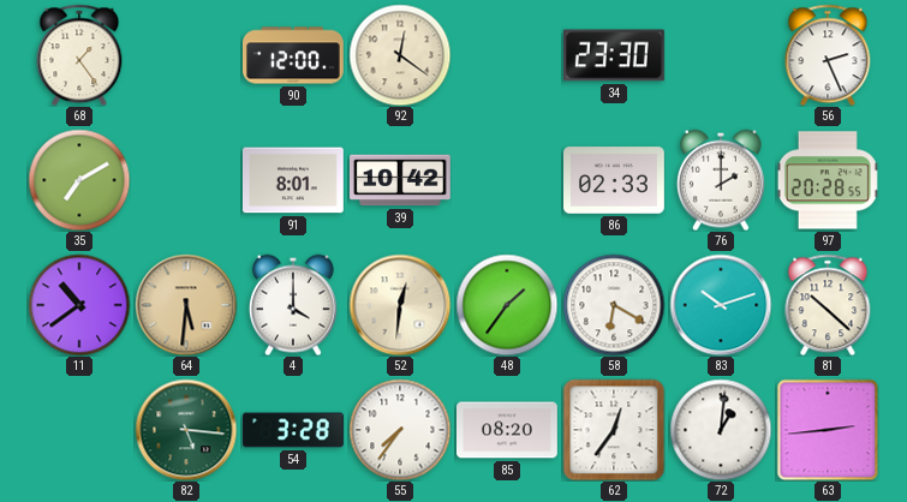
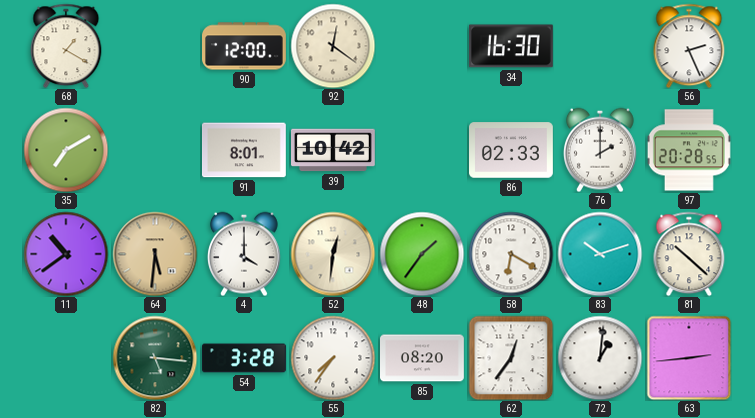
68: 1:24 -> 1:20 (66, 46)
34: 23:30 -> 16:30 (511, 46)
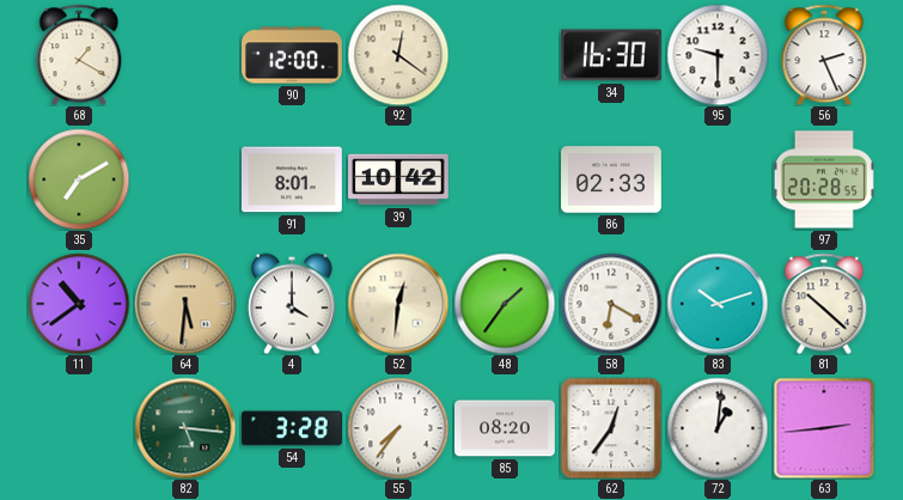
95: none -> 9:30 (718, 55)
76: 2:00 -> none (600, 150)
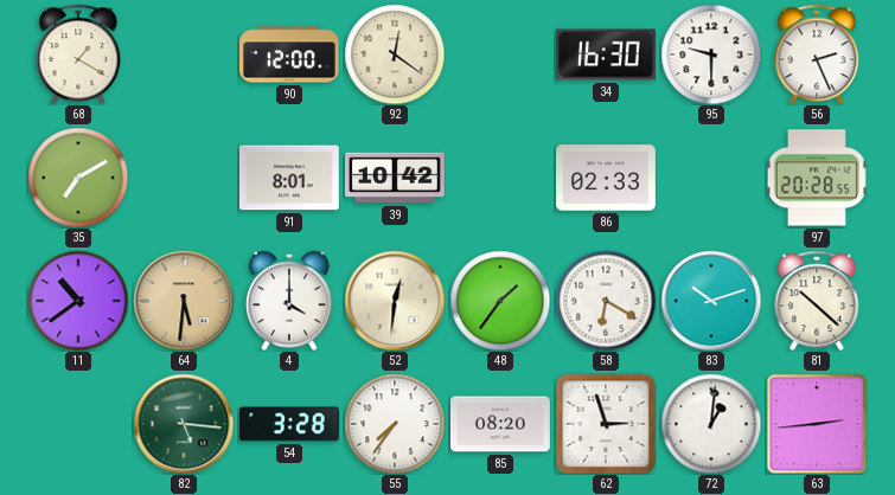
62: 12:36 -> 2:57 (606, 424)
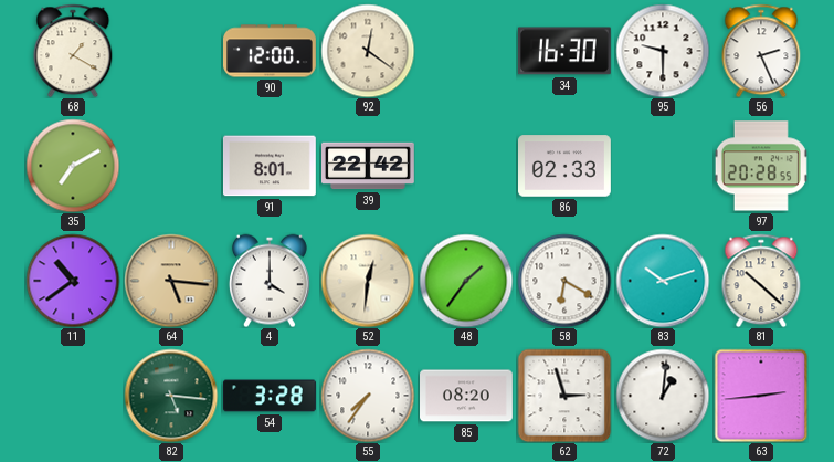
39: 10:42 -> 22:42 (369, 166)
64: 5:31 -> 5:16 (171, 281)
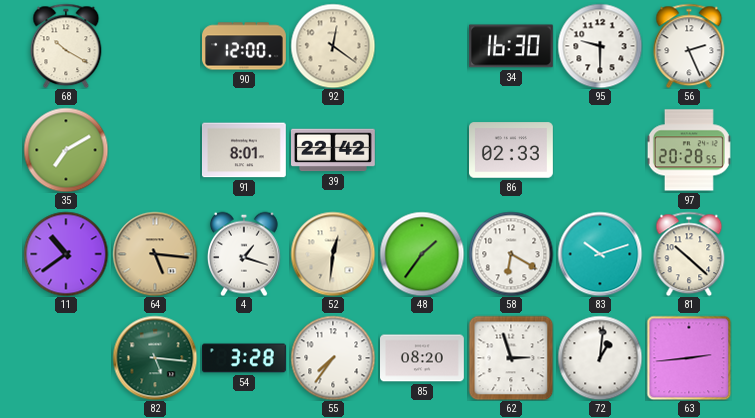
68: 1:20 -> 10:20 (66, 46)
4: 4:00 -> 1:18 (244, 254)
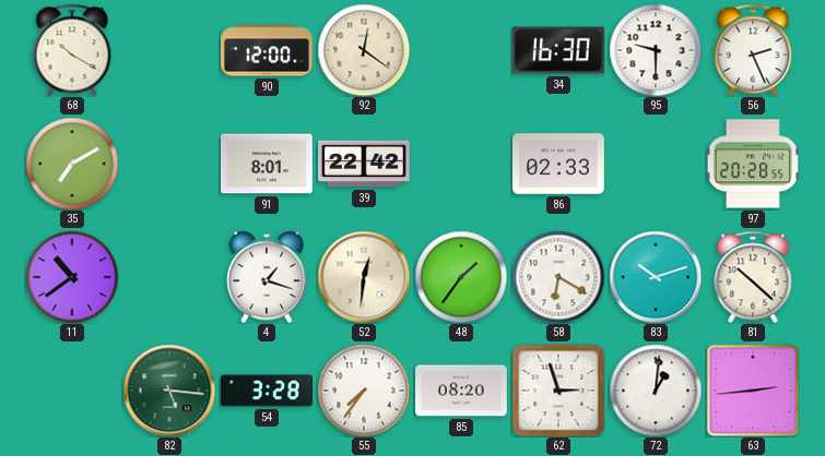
64: 5:16 -> none (155, 254)
